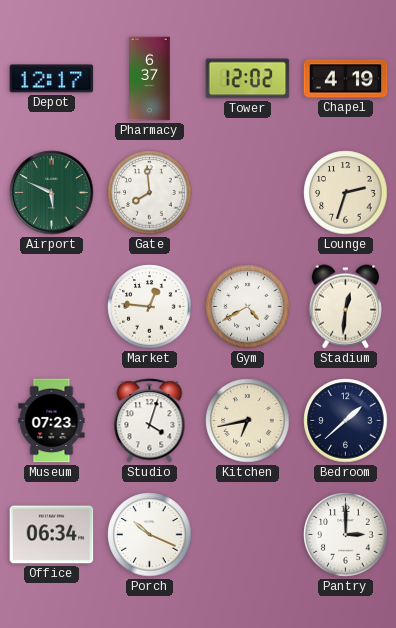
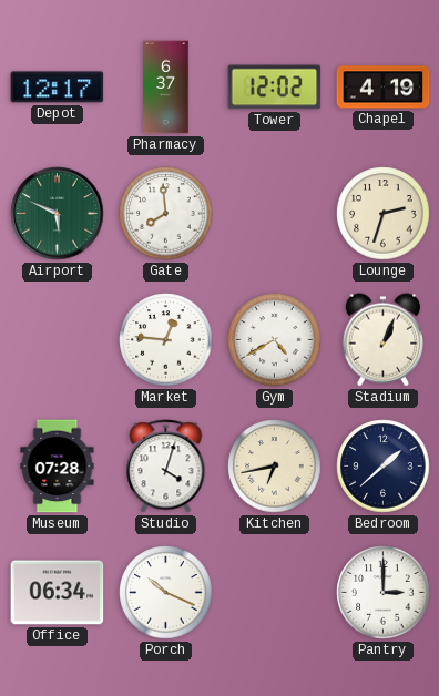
Stadium: 12:31 -> 1:04 (382, 340)
Museum: 07:23 -> 07:28 (58, 467)
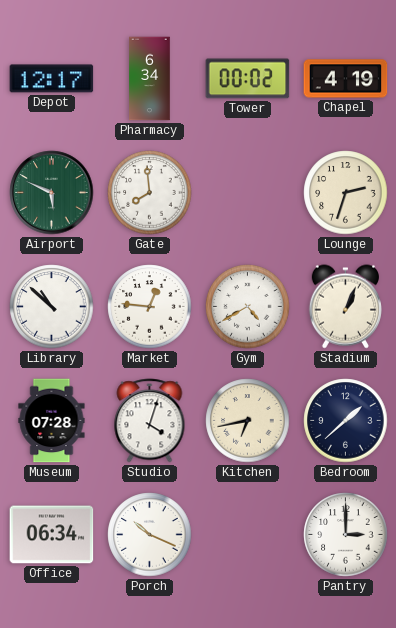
Pharmacy: 6:37 -> 6:34 (150, 79)
Tower: 12:02 -> 00:02 (248, 79)
Library: none -> 10:52 (52, 307)
